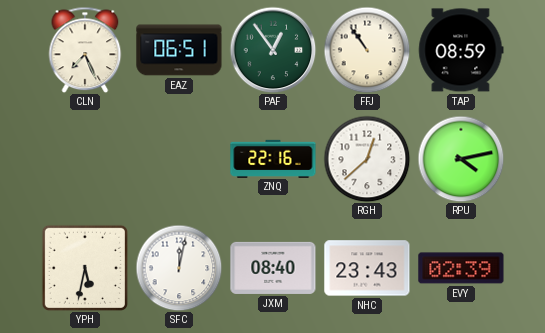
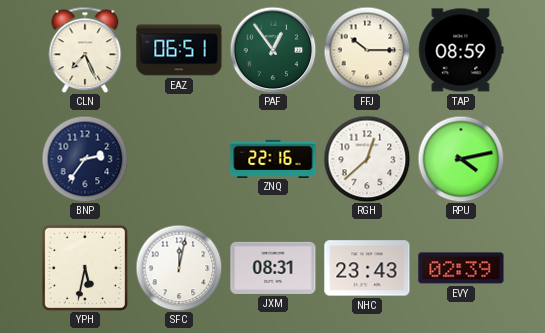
FFJ: 10:54 -> 10:15 (367, 50)
BNP: none -> 2:36 (85, 159)
JXM: 08:40 -> 08:31 (273, 268)
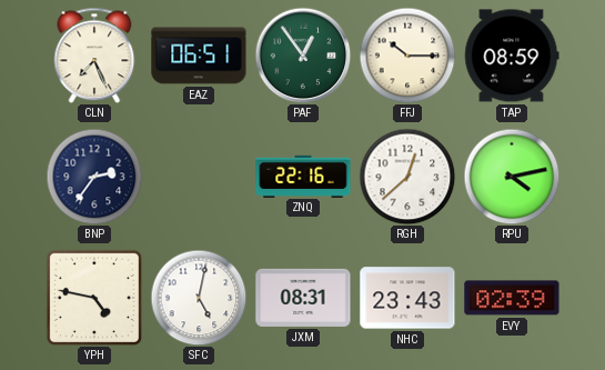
YPH: 5:32 -> 4:47 (94, 298)
SFC: 12:02 -> 5:02 (199, 298)
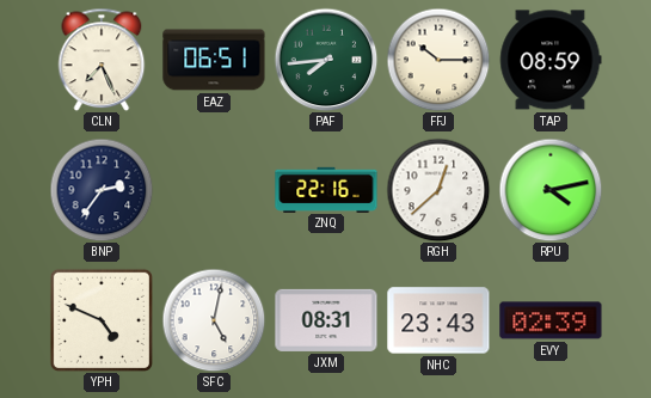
PAF: 12:54 -> 7:44 (326, 60)
YPH: 4:47 -> 4:49 (102, 320)
